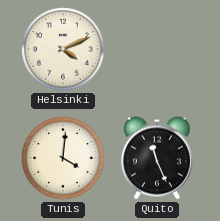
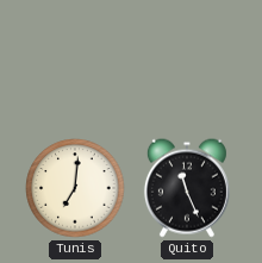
Helsinki: 4:11 -> none (63, 49)
Tunis: 4:01 -> 7:01 (75, 188)
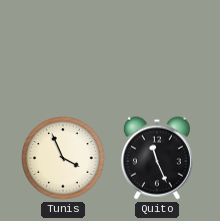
Tunis: 7:01 -> 3:56 (63, 158)
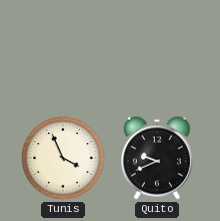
Quito: 11:26 -> 9:41 (157, 158)
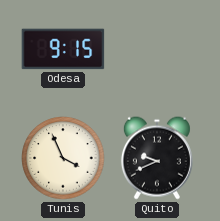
Odesa: none -> 9:15 (63, 49)
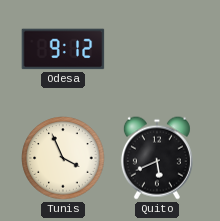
Odesa: 9:15 -> 9:12 (63, 49)
Quito: 9:41 -> 5:41 (157, 158)
